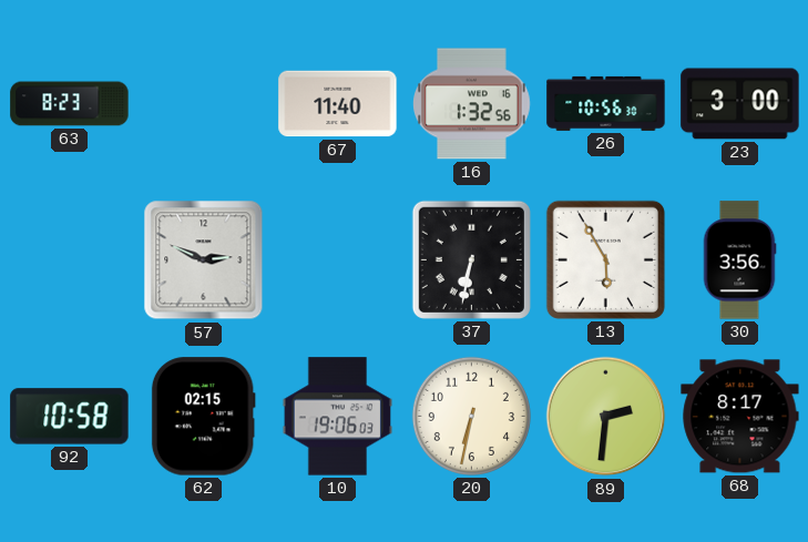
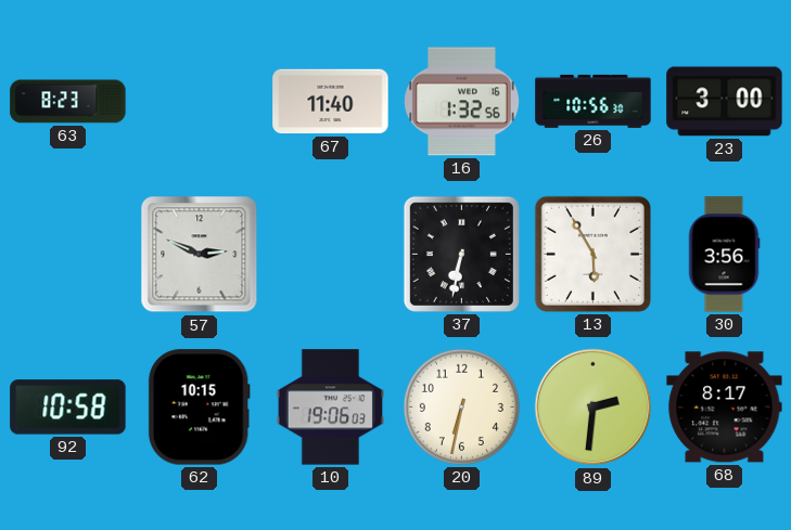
62: 02:15 -> 10:15 (199, 408)
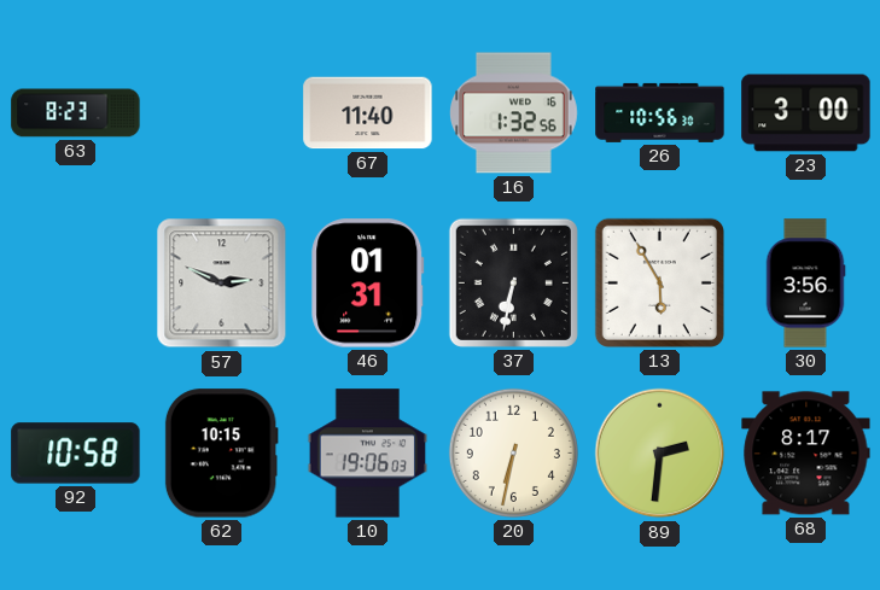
46: none -> 01:31 (368, 284)
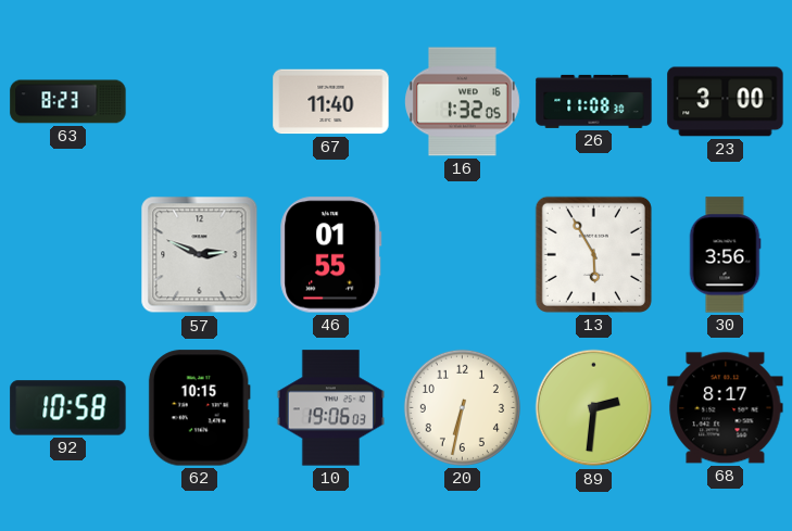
16: 1:32:56 -> 1:32:05 (463, 102)
26: 10:56 -> 11:08 (594, 101)
46: 01:31 -> 01:55 (331, 255)
37: 6:32 -> none (513, 282)
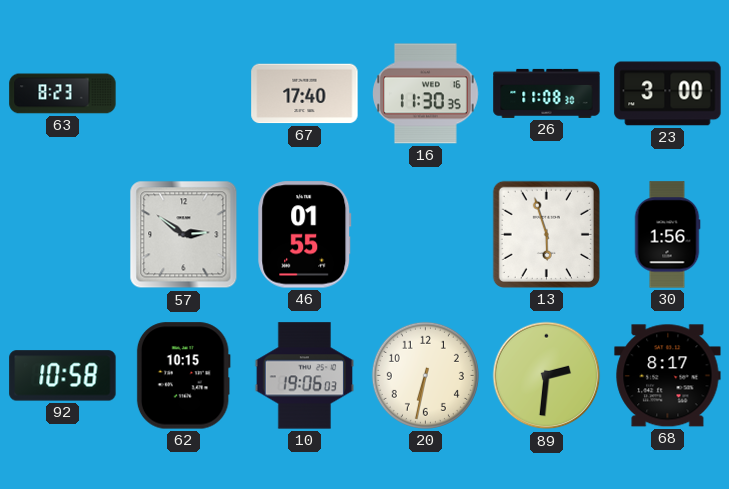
67: 11:40 -> 17:40 (305, 94)
16: 1:32 -> 11:30 (426, 94)
57: 2:49 -> 2:51 (184, 235)
13: 5:55 -> 5:57 (546, 234)
30: 3:56 -> 1:56 (667, 235)
